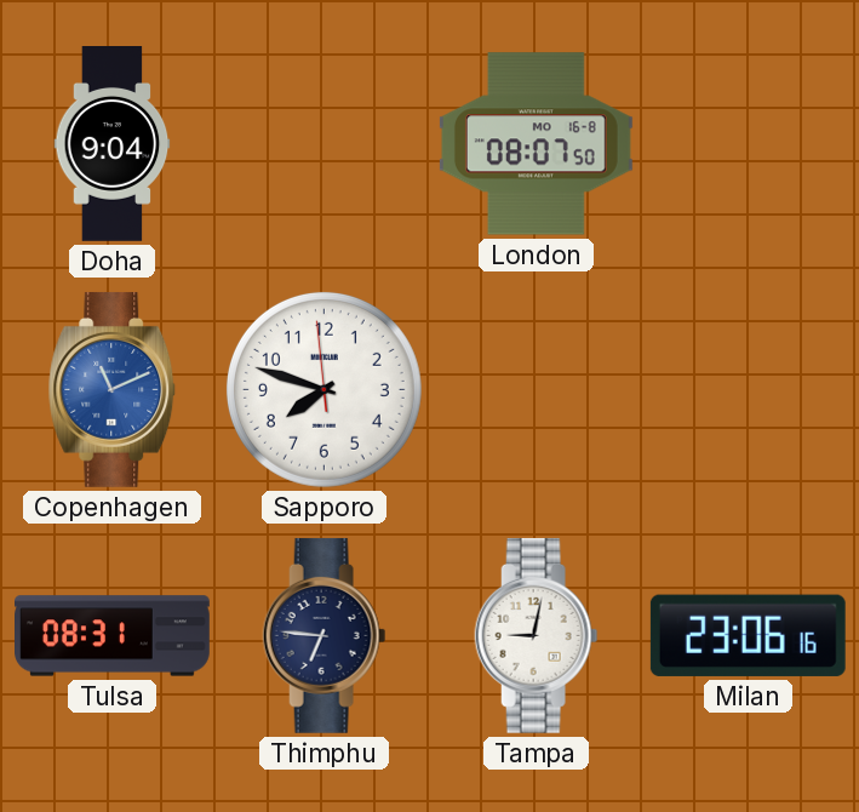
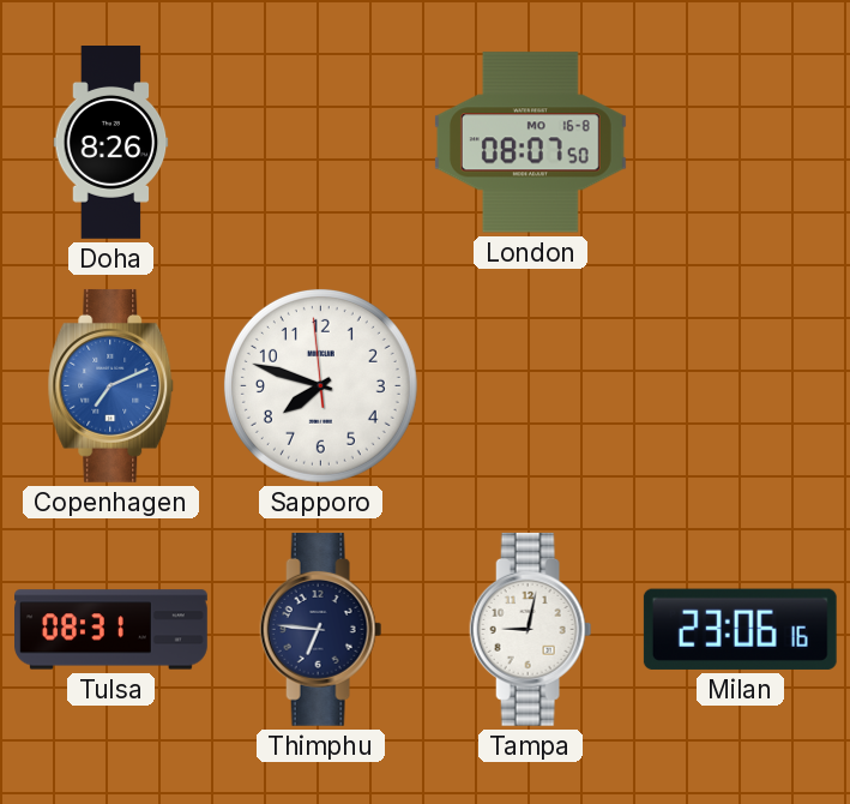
Doha: 9:04 -> 8:26 (111, 143)
Copenhagen: 11:11 -> 7:11 (111, 385)
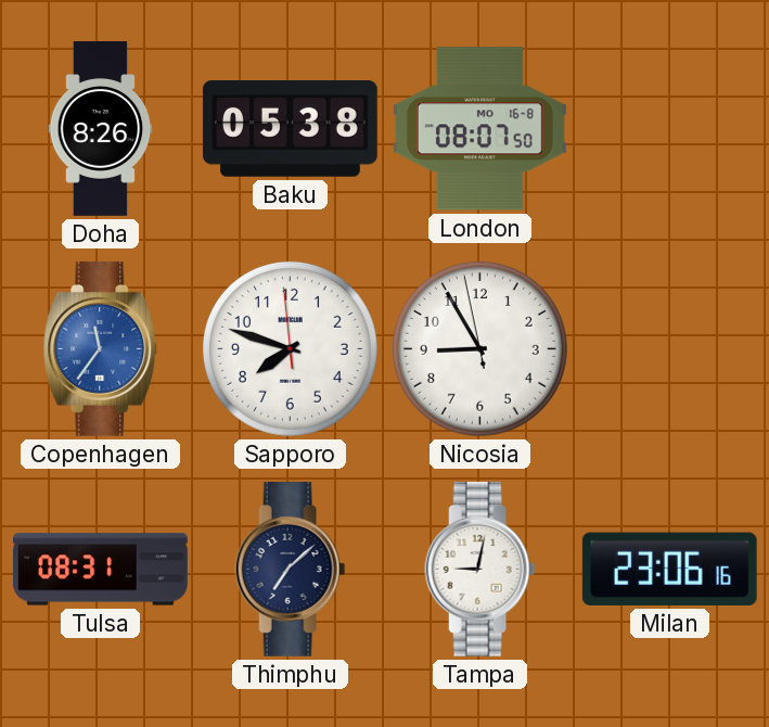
Baku: none -> 05:38 (290, 129)
Copenhagen: 7:11 -> 11:36 (101, 348)
Nicosia: none -> 8:54 (479, 348)
Thimphu: 6:46 -> 7:08 (291, 569)
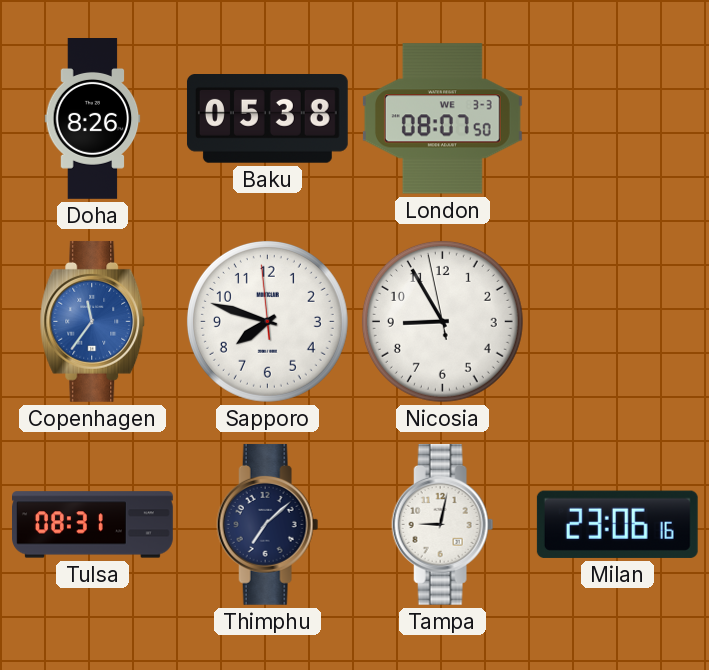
London date: MO 16-8 -> WE 3-3 (442, 119)
